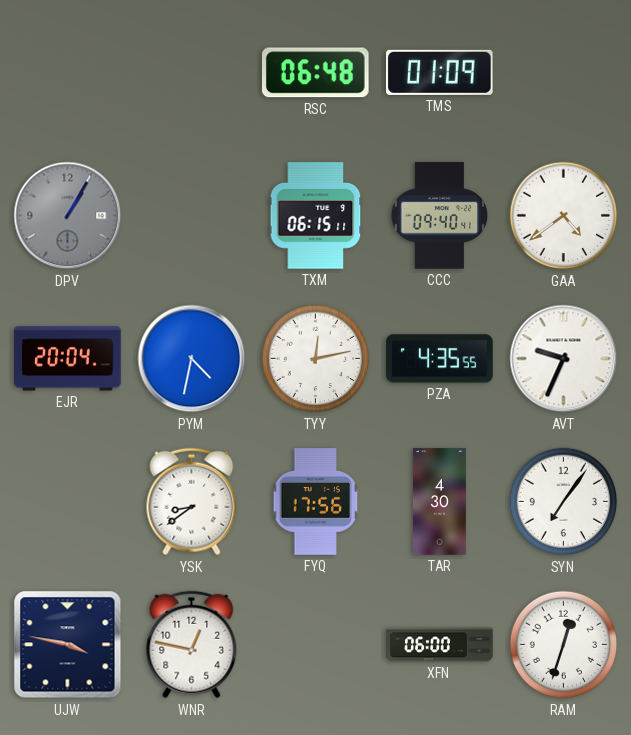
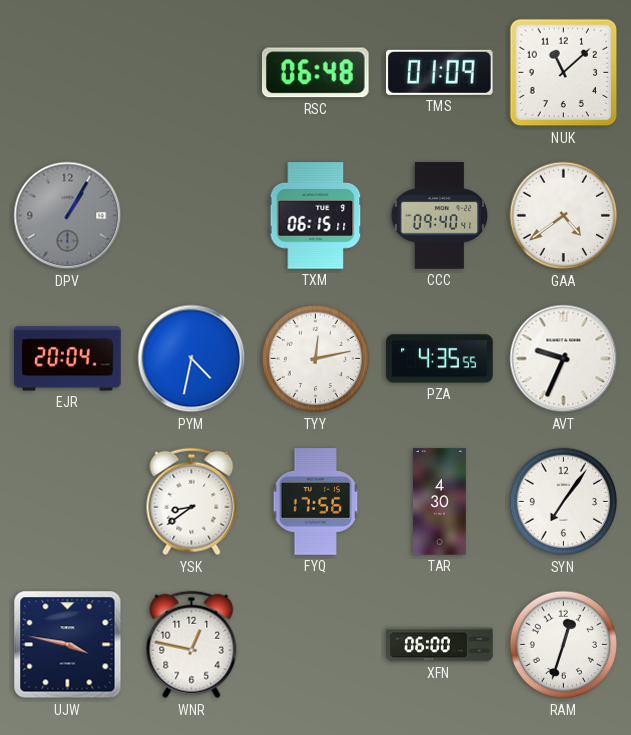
NUK: none -> 11:08 (564, 73)
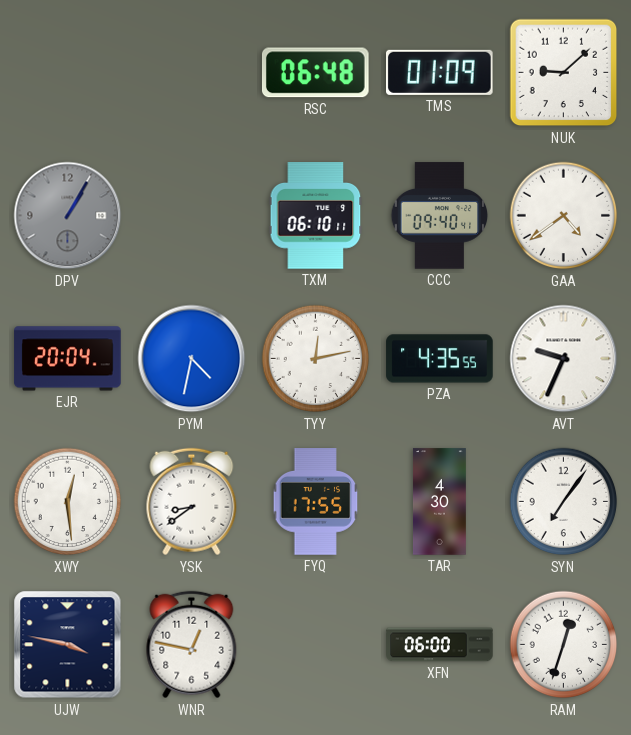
NUK: 11:08 -> 9:08 (564, 73)
TXM: 06:15 -> 06:10 (316, 216)
XWY: none -> 12:29 (68, 502)
FYQ: 17:56 -> 17:55 (316, 502)
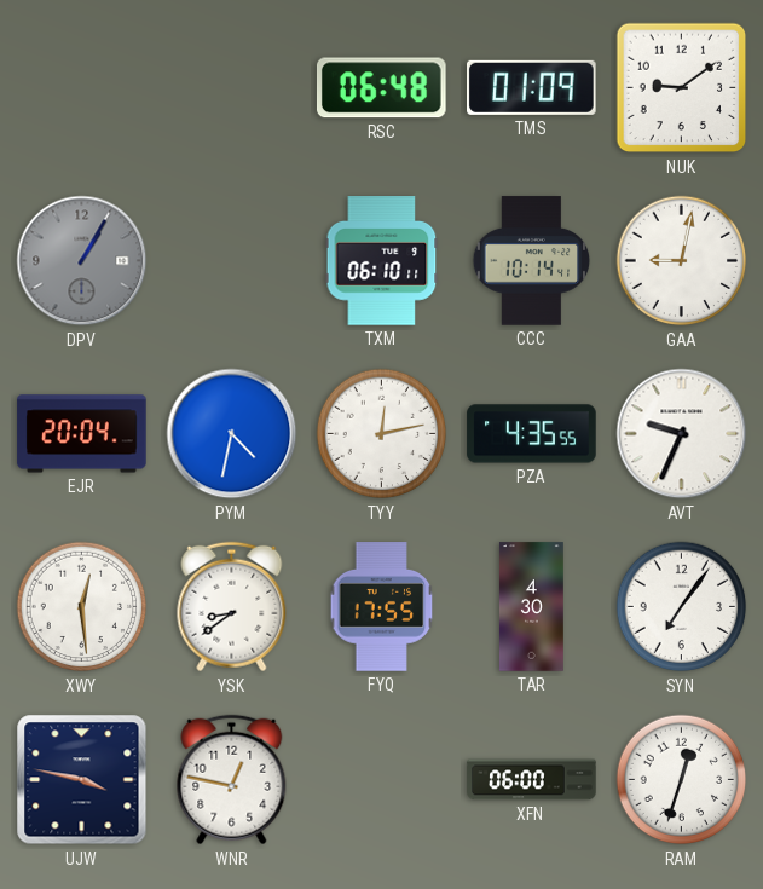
NUK: 9:08 -> 9:09 (682, 88)
CCC: 09:40 -> 10:14 (532, 261)
GAA: 4:39 -> 9:02 (682, 261)
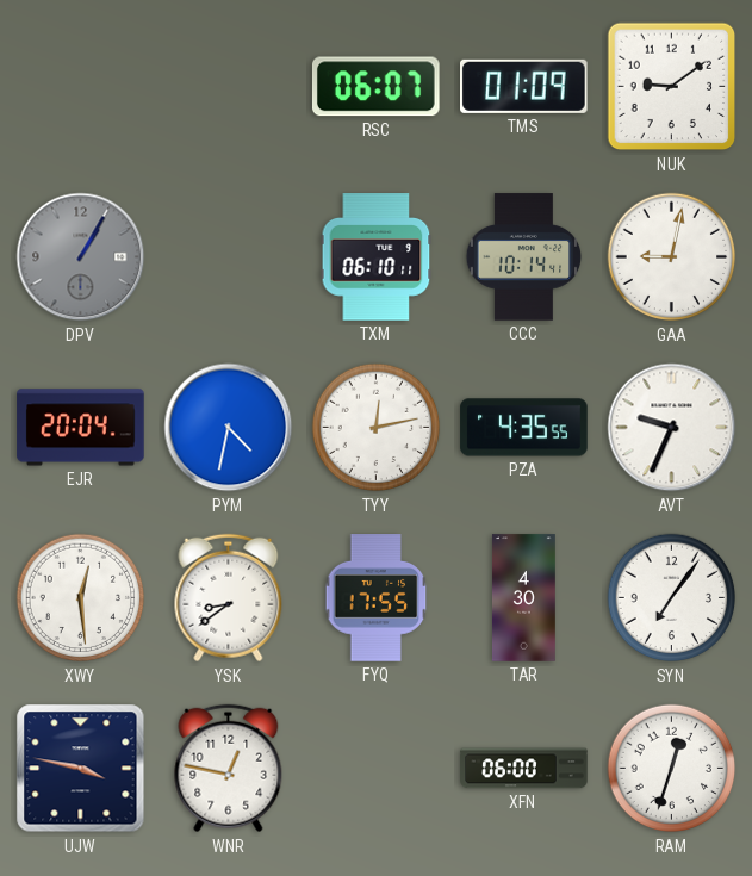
RSC: 06:48 -> 06:07 (375, 87)
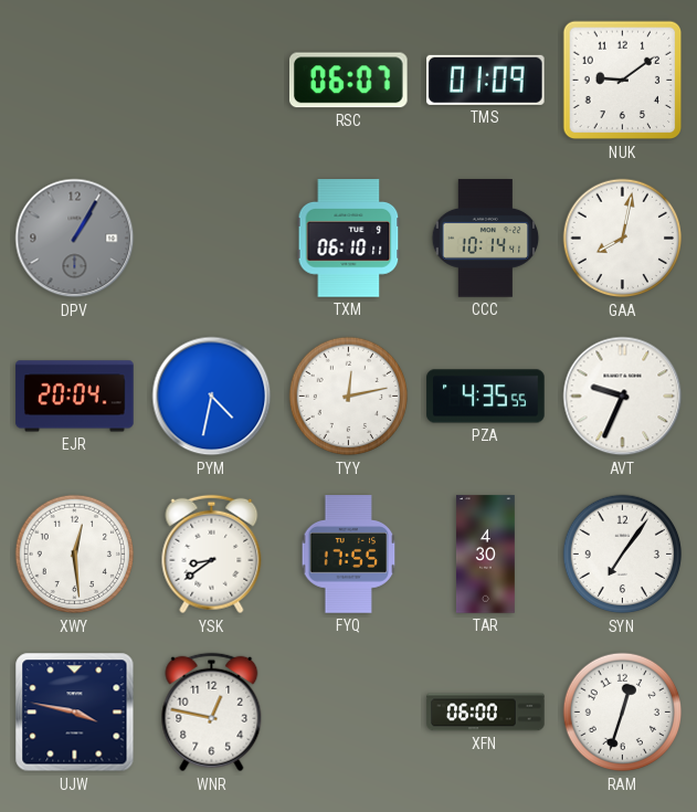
GAA: 9:02 -> 8:02 (623, 239)
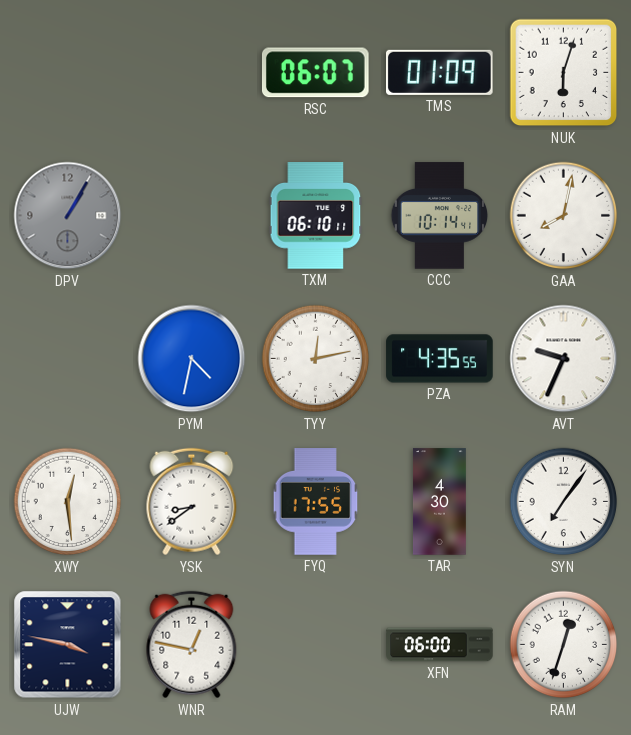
NUK: 9:09 -> 6:03 (564, 73)
EJR: 20:04 -> none (75, 397)
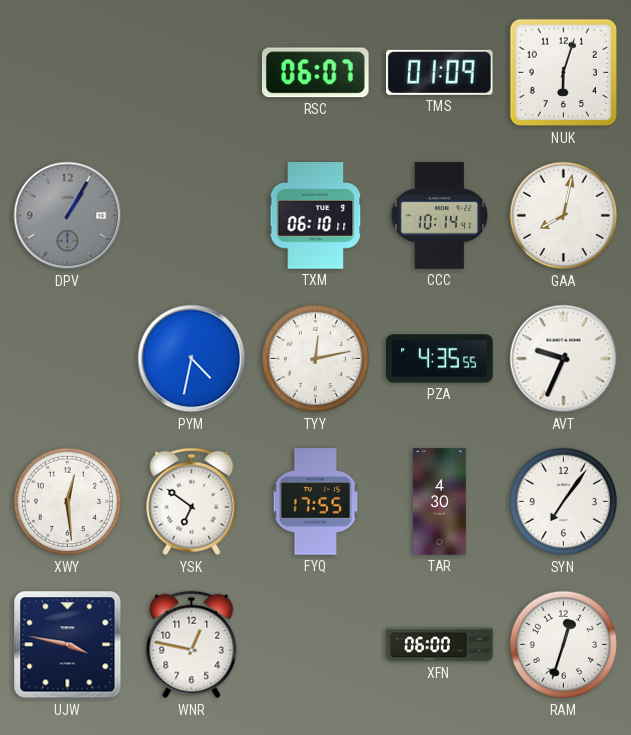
YSK: 8:39 -> 6:51 (192, 502)
